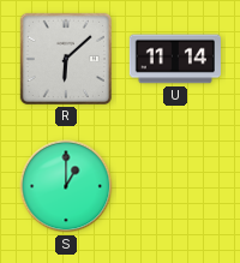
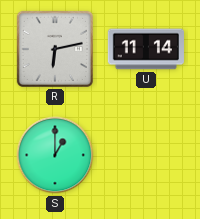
R: 6:08 -> 6:13 (55, 49)
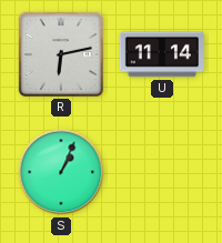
S: 1:00 -> 1:04 (61, 172)
